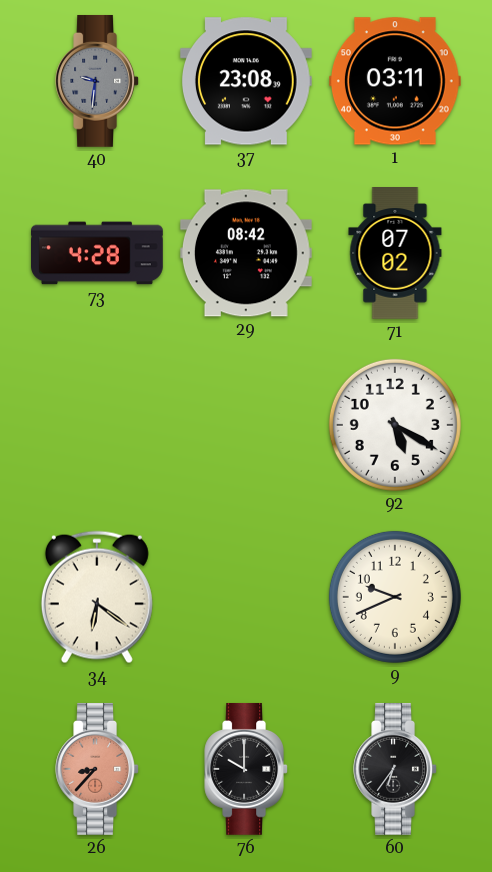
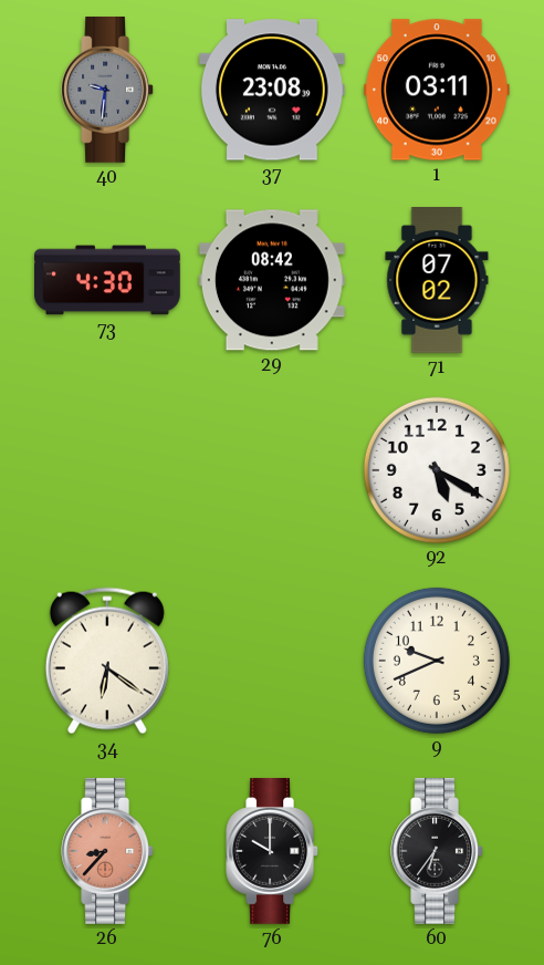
73: 4:28 -> 4:30 (108, 280)
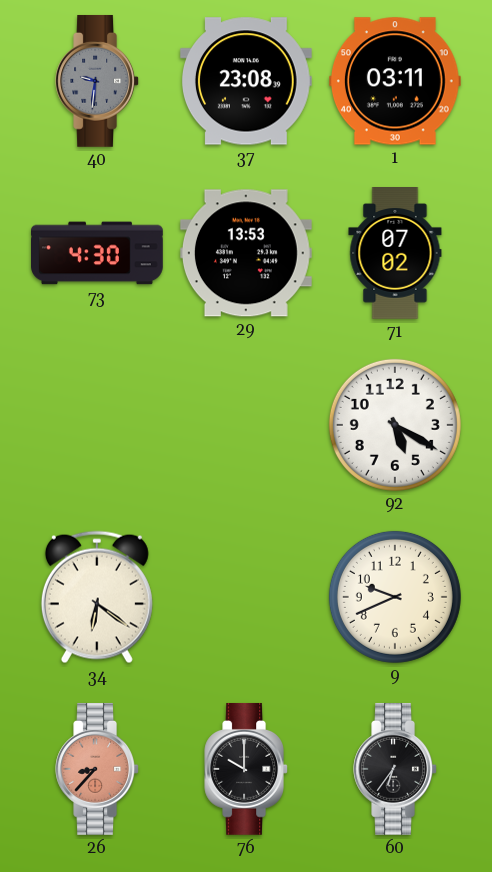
29: 08:42 -> 13:53 (246, 253)
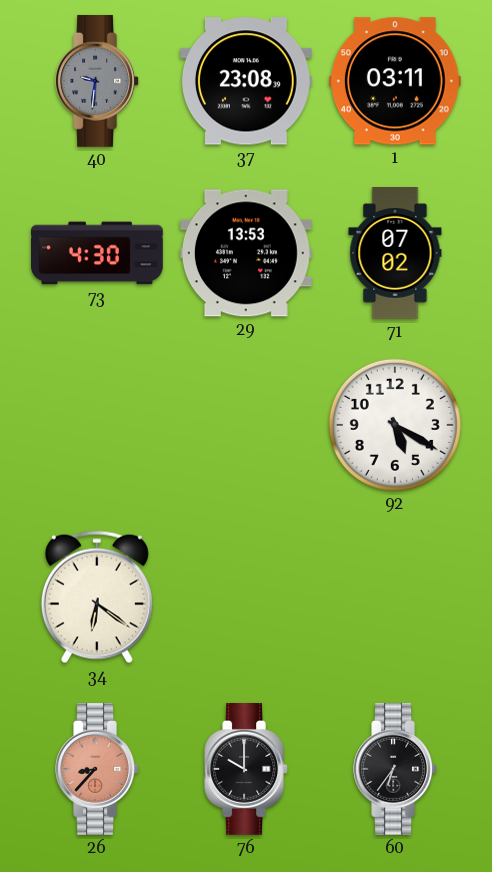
9: 9:41 -> none (395, 597)
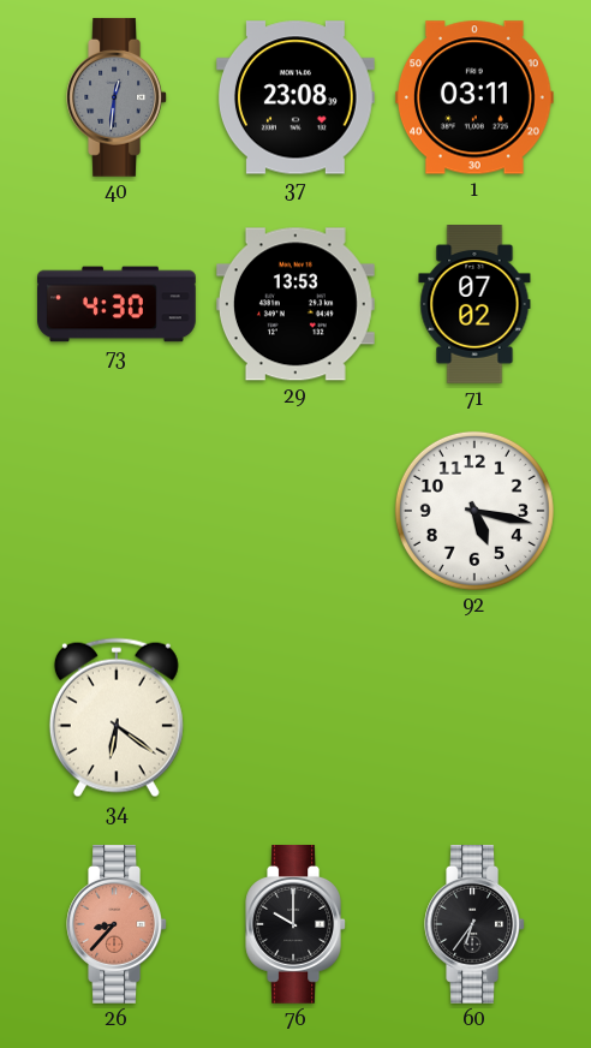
40: 9:31 -> 12:31 (117, 97)
92: 5:20 -> 5:17 (474, 511)
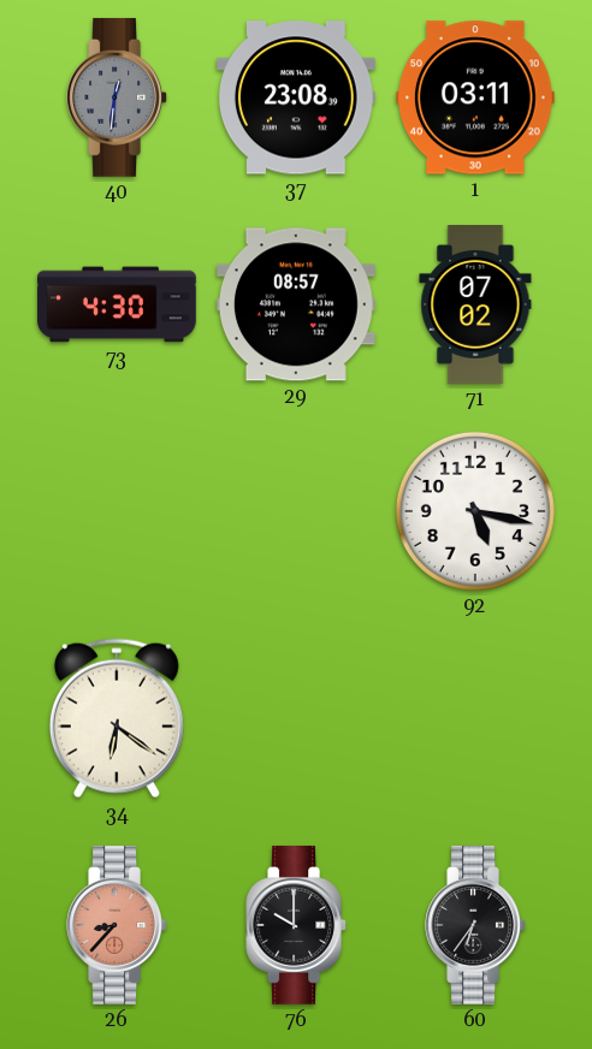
29: 13:53 -> 08:57 (296, 304)
